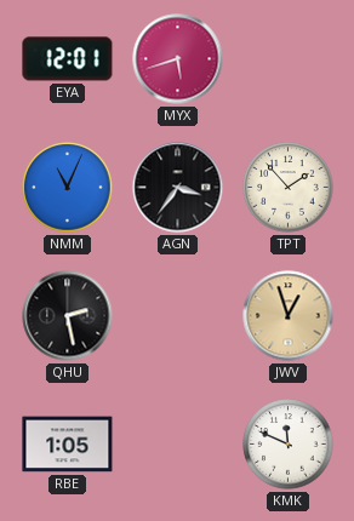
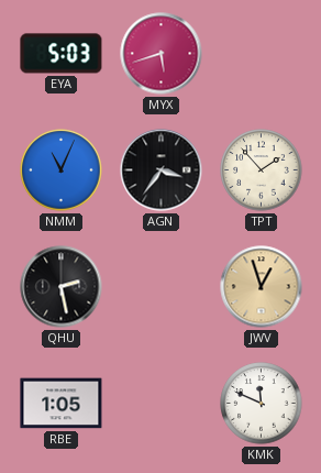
EYA: 12:01 -> 5:03 (62, 54)
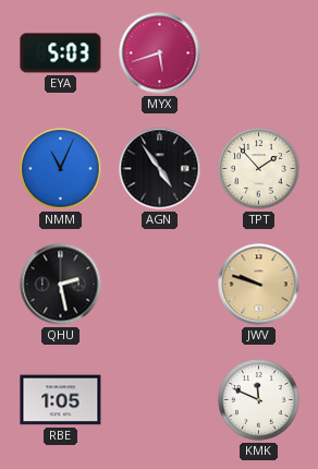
AGN: 3:36 -> 4:54 (160, 169)
JWV: 12:57 -> 9:48 (259, 285)
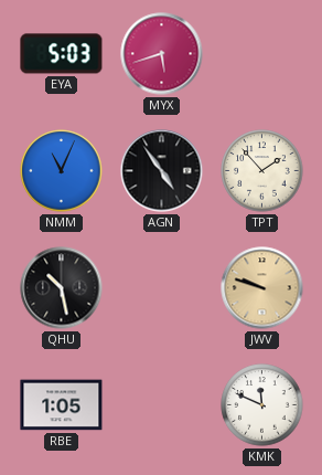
QHU: 2:28 -> 10:28 (62, 288)
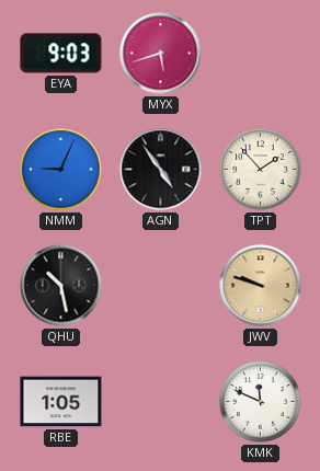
EYA: 5:03 -> 9:03 (61, 54)
NMM: 11:04 -> 9:04 (61, 170)
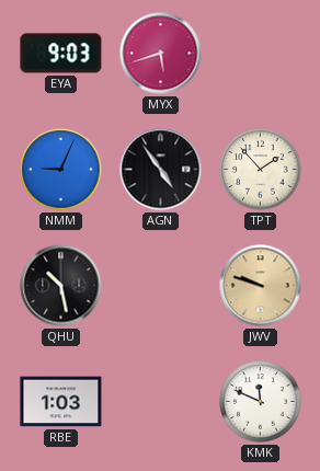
RBE: 1:05 -> 1:03 (61, 402)
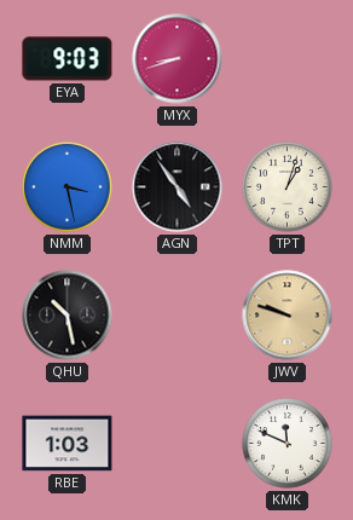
MYX: 5:42 -> 8:42 (178, 59)
NMM: 9:04 -> 3:28 (68, 187)
TPT: 1:53 -> 1:03 (288, 187)
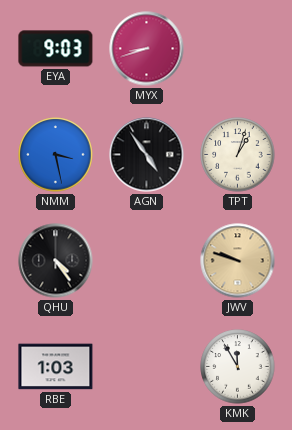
QHU: 10:28 -> 4:24 (56, 261)
KMK: 11:49 -> 11:55 (238, 367)
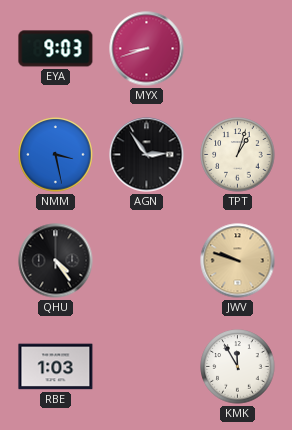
AGN: 4:54 -> 2:54 (147, 155)
